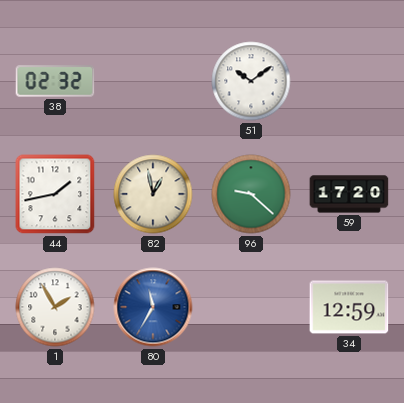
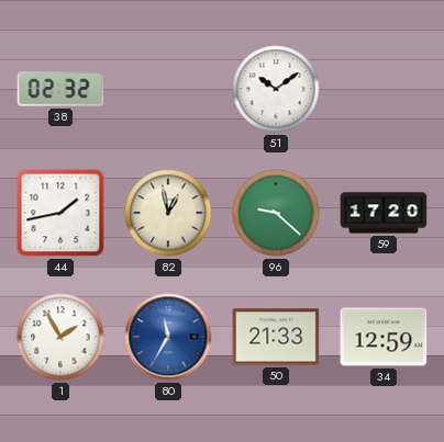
50: none -> 21:33 (276, 337)
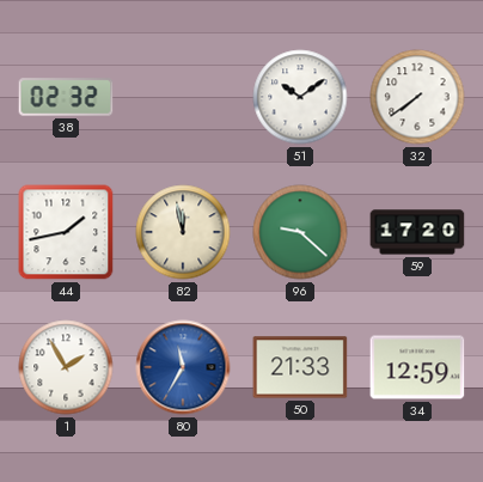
32: none -> 7:39 (417, 97)
82: 12:58 -> 11:58 (183, 232)
